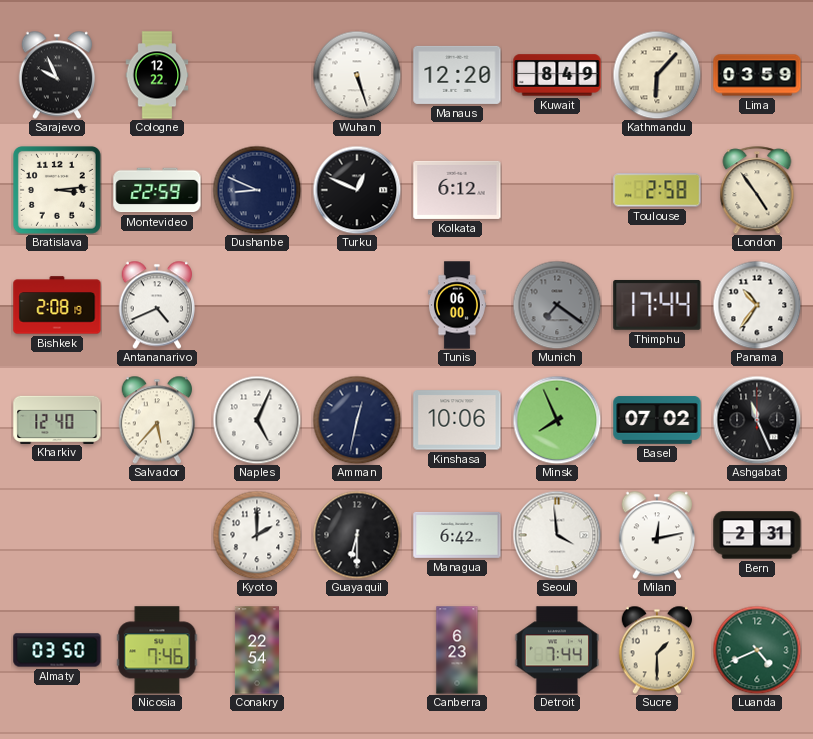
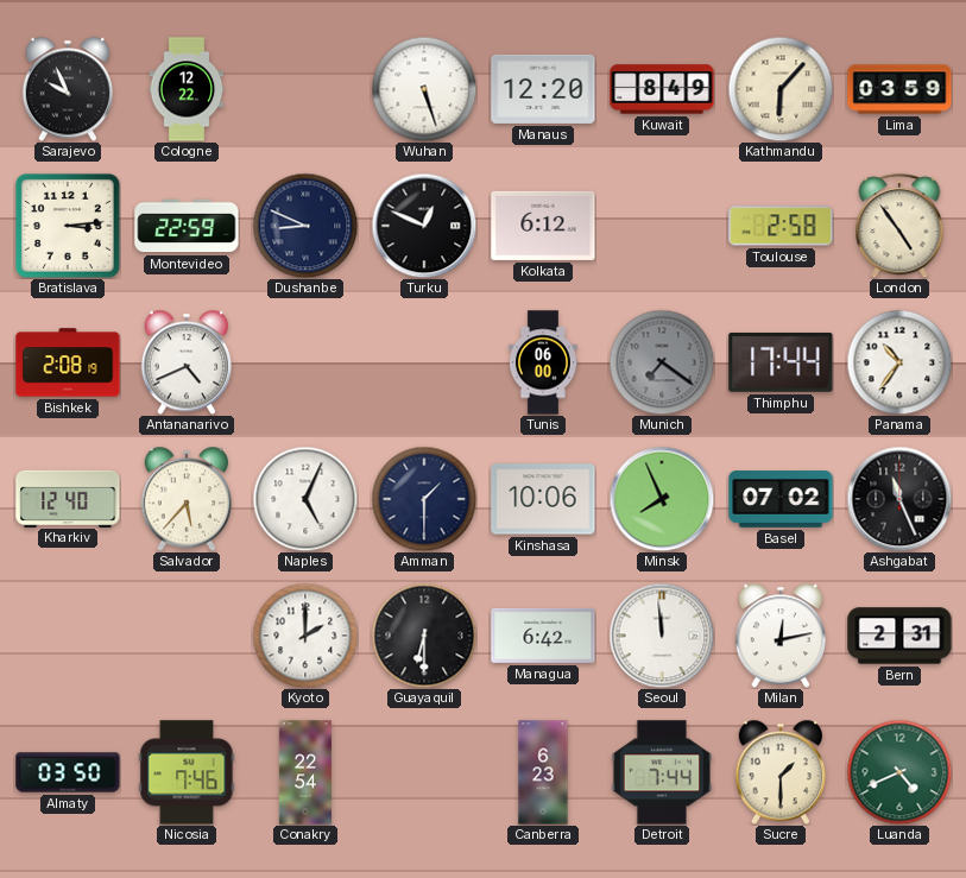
Amman: 12:32 -> 1:30 (424, 499)
Seoul: 3:59 -> 11:59 (662, 636)
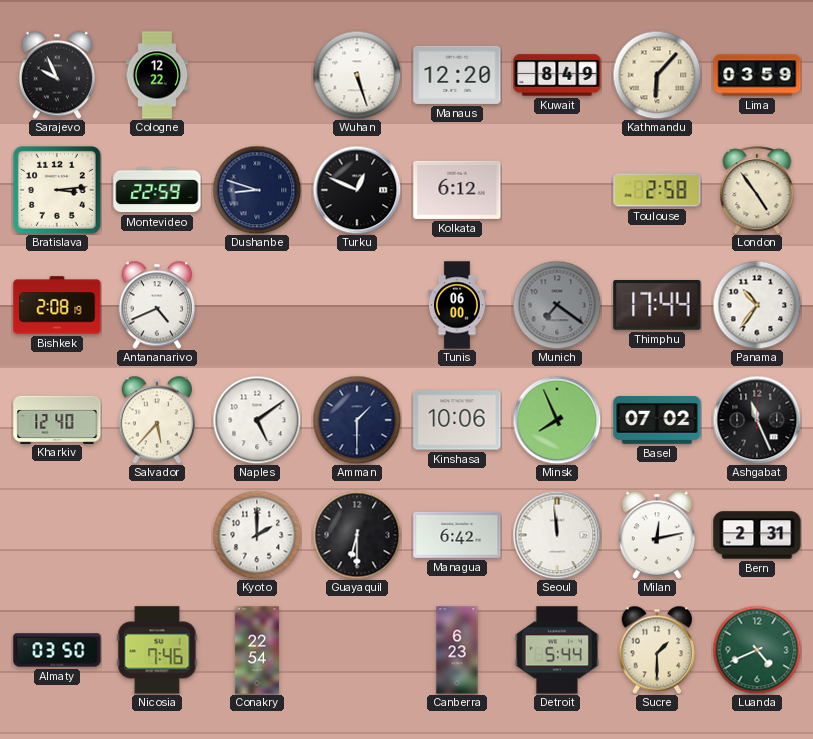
Dushanbe: 8:49 -> 8:48 (257, 190)
Naples: 5:04 -> 5:09 (257, 420)
Detroit: 7:44 -> 5:44 (557, 650)
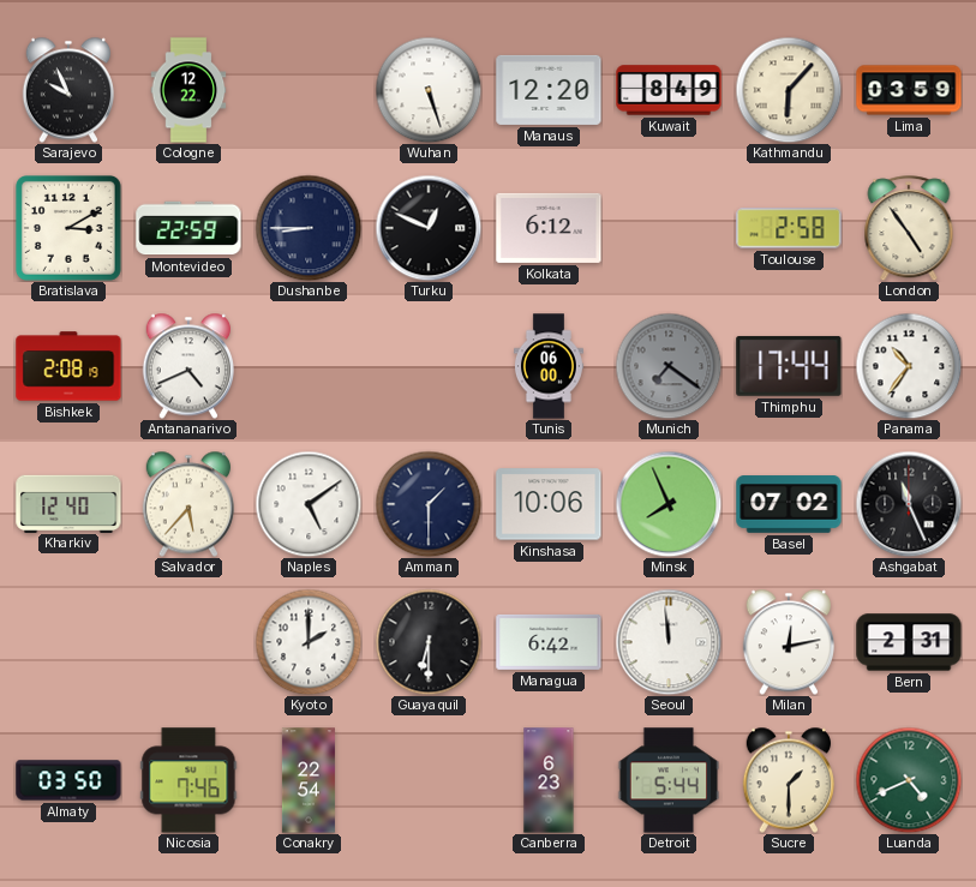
Bratislava: 3:14 -> 3:10 (68, 228)
Dushanbe: 8:48 -> 8:45 (309, 228)
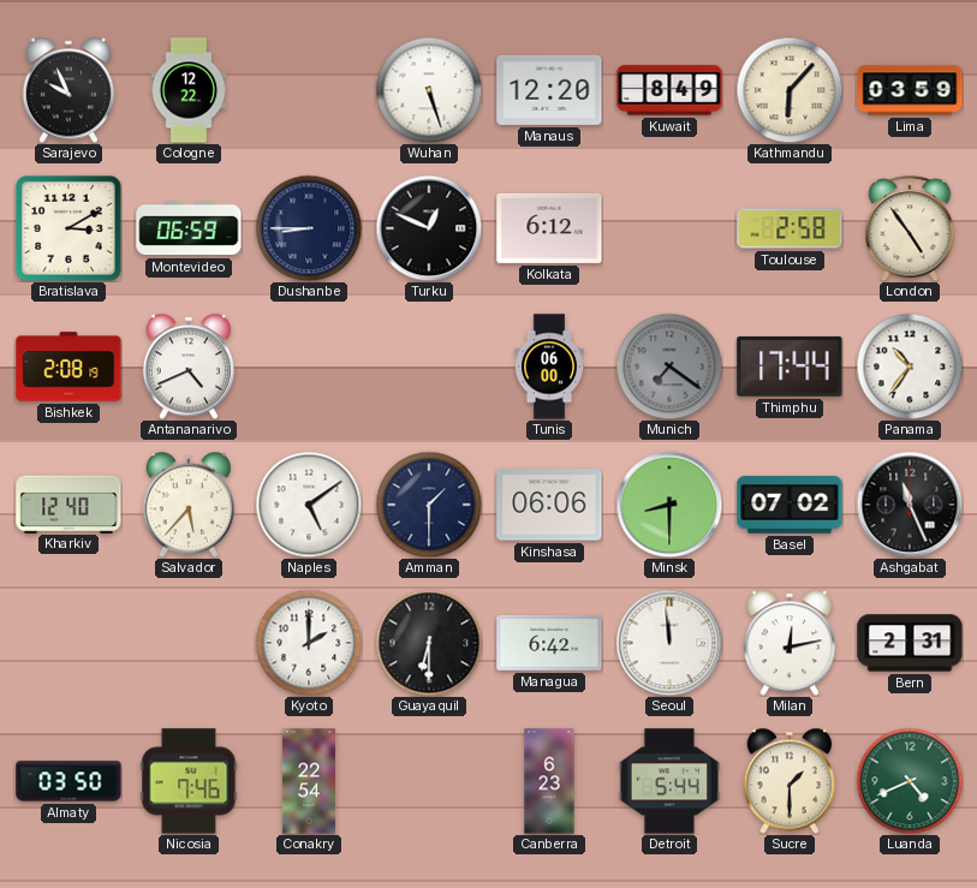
Montevideo: 22:59 -> 06:59 (189, 228)
Kinshasa: 10:06 -> 06:06 (549, 505)
Minsk: 7:56 -> 8:30 (669, 505)
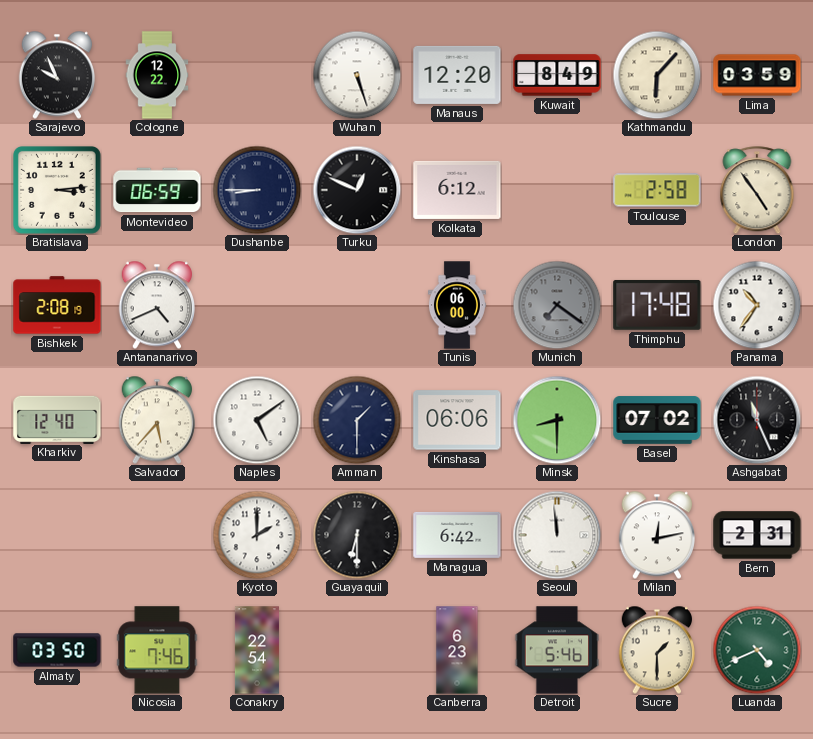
Bratislava: 3:10 -> 3:14 (57, 190)
Thimphu: 17:44 -> 17:48 (657, 305)
Detroit: 5:44 -> 5:46 (557, 650)
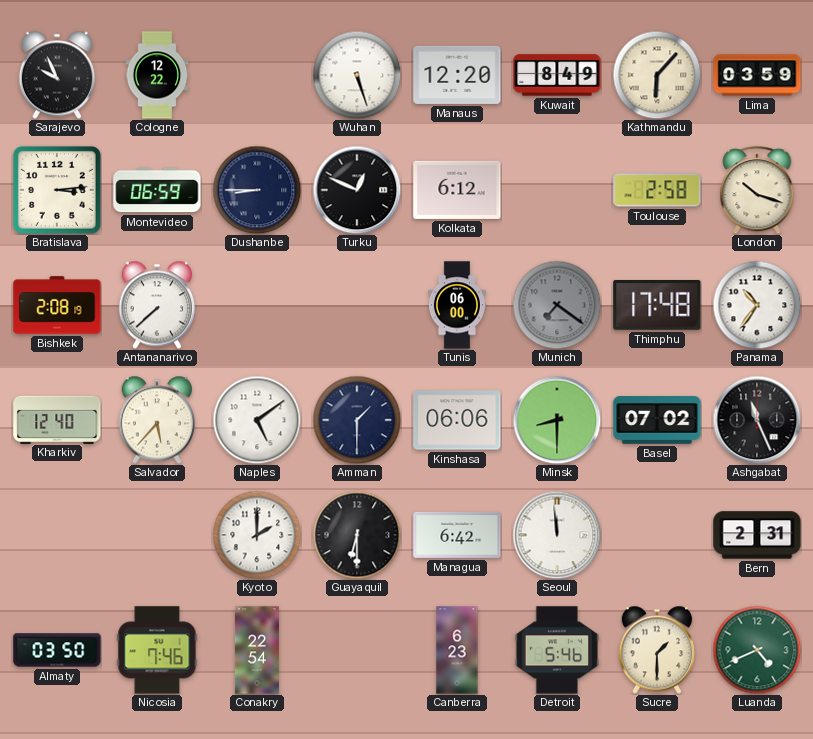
London: 4:54 -> 10:18 (757, 190)
Antananarivo: 4:41 -> 7:38 (156, 305)
Milan: 12:13 -> none (656, 535)
